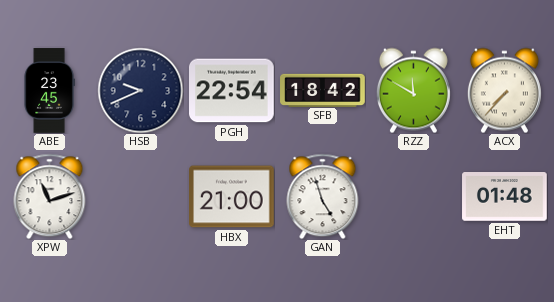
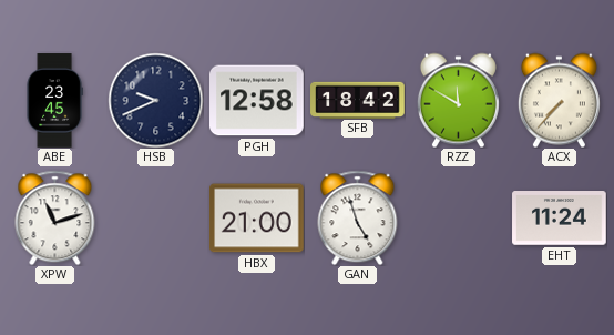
PGH: 22:54 -> 12:58 (257, 101)
EHT: 01:48 -> 11:24 (560, 219)
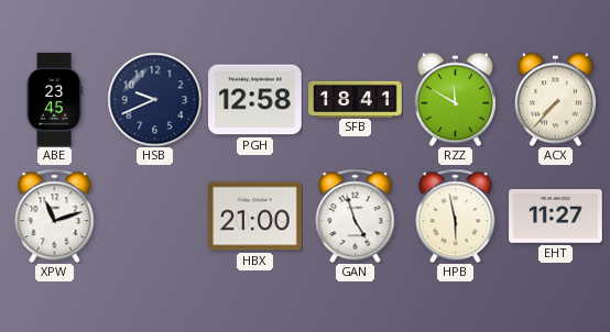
SFB: 18:42 -> 18:41 (356, 99)
HPB: none -> 5:58 (456, 215)
EHT: 11:24 -> 11:27 (556, 217)
